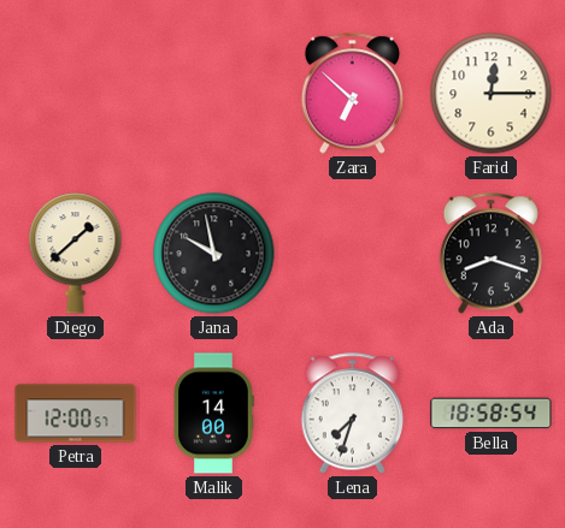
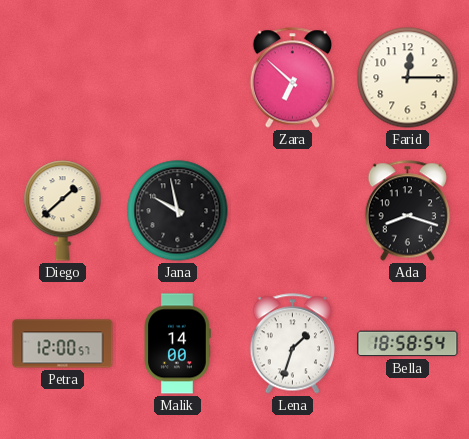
Lena: 7:33 -> 1:33 (292, 344)
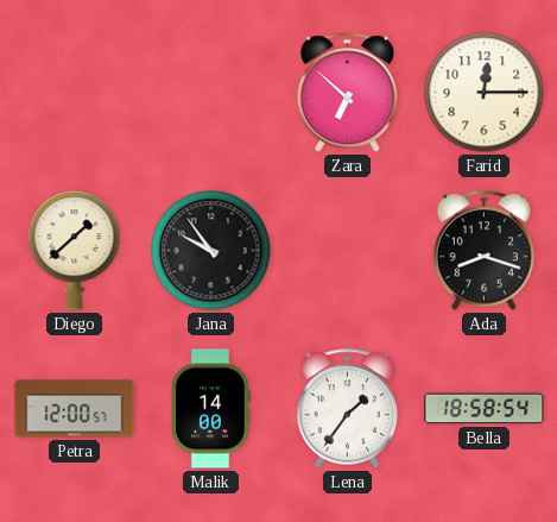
Jana: 9:58 -> 9:54 (211, 251)
Lena: 1:33 -> 1:36 (347, 409)
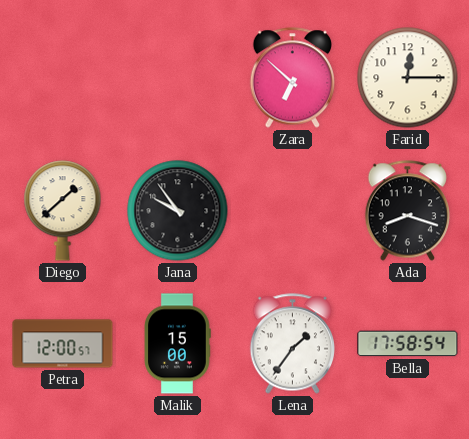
Malik: 14:00 -> 15:00 (177, 344)
Bella: 18:58 -> 17:58 (408, 344)
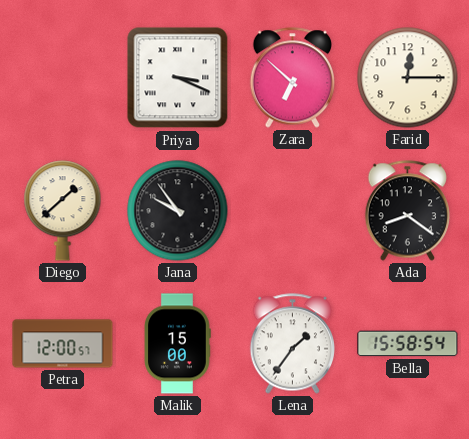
Priya: none -> 3:19 (178, 78)
Ada: 8:18 -> 8:21 (407, 211)
Bella: 17:58 -> 15:58 (408, 344)
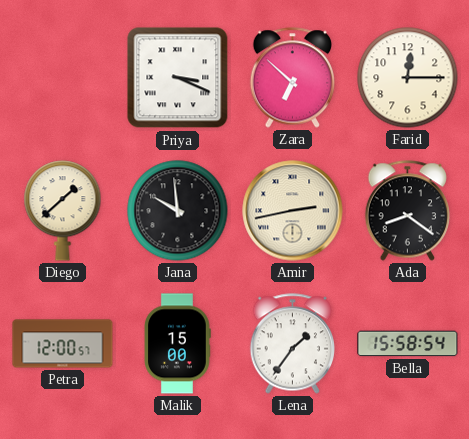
Jana: 9:54 -> 9:59 (178, 211)
Amir: none -> 2:43 (293, 211)
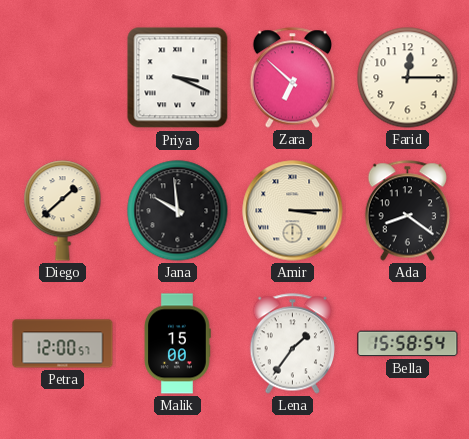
Amir: 2:43 -> 3:15 (293, 211)
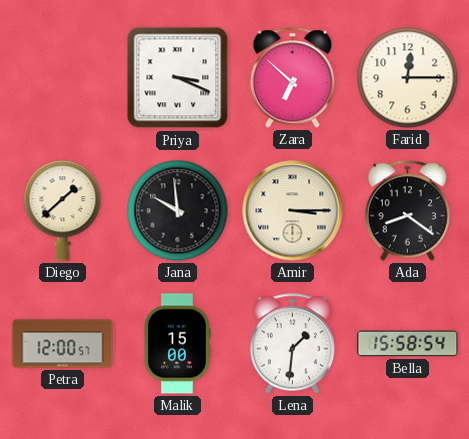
Lena: 1:36 -> 1:31 (292, 344)
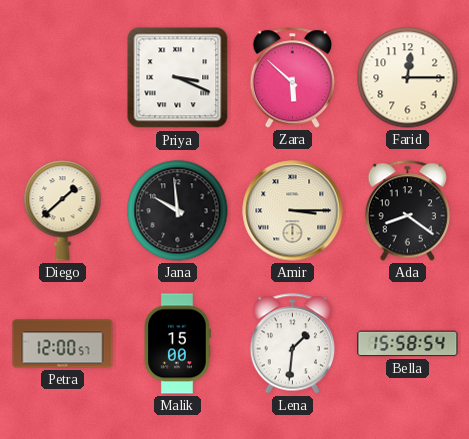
Zara: 6:52 -> 5:52 (292, 78)
